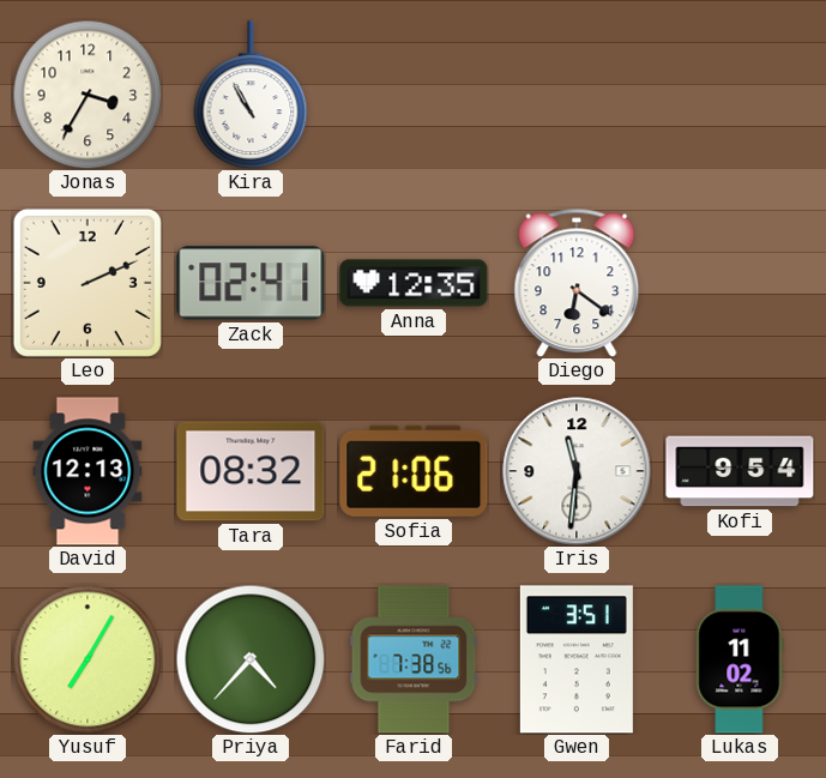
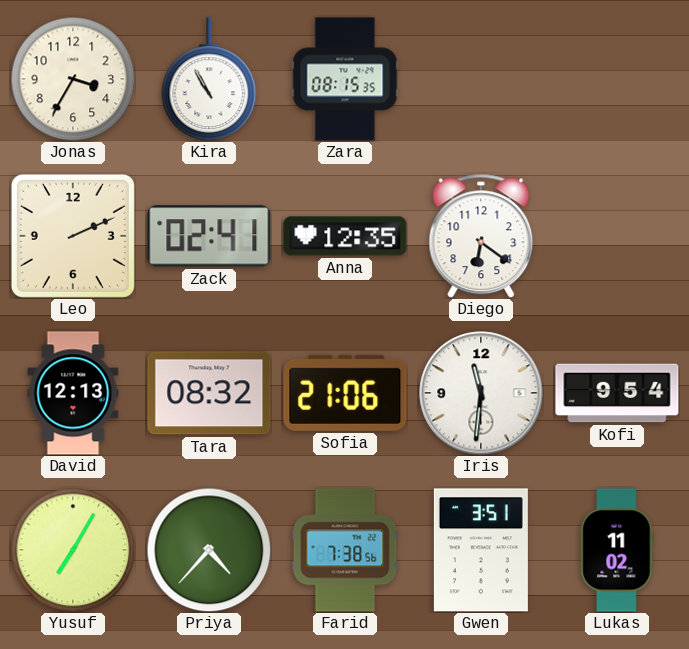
Zara: none -> 08:15 (345, 79)
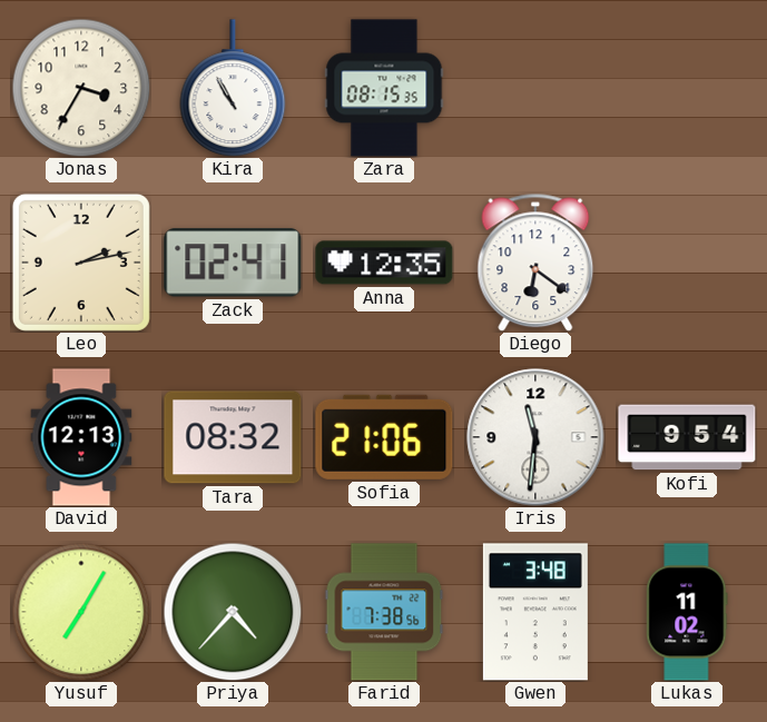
Leo: 2:11 -> 2:13 (81, 263)
Gwen: 3:51 -> 3:48 (535, 612)
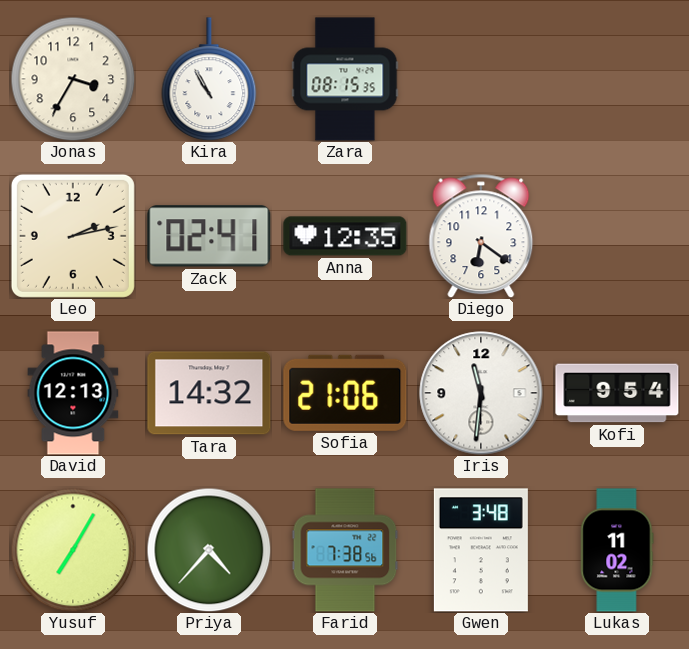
Tara: 08:32 -> 14:32 (209, 393)
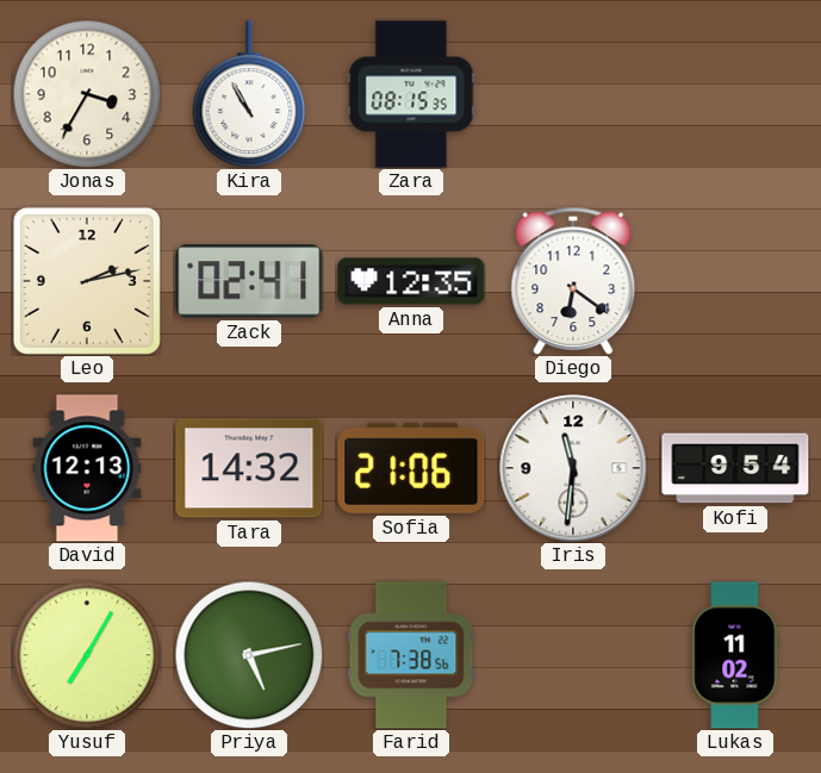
Priya: 4:37 -> 5:13 (249, 655)
Gwen: 3:48 -> none (481, 550)
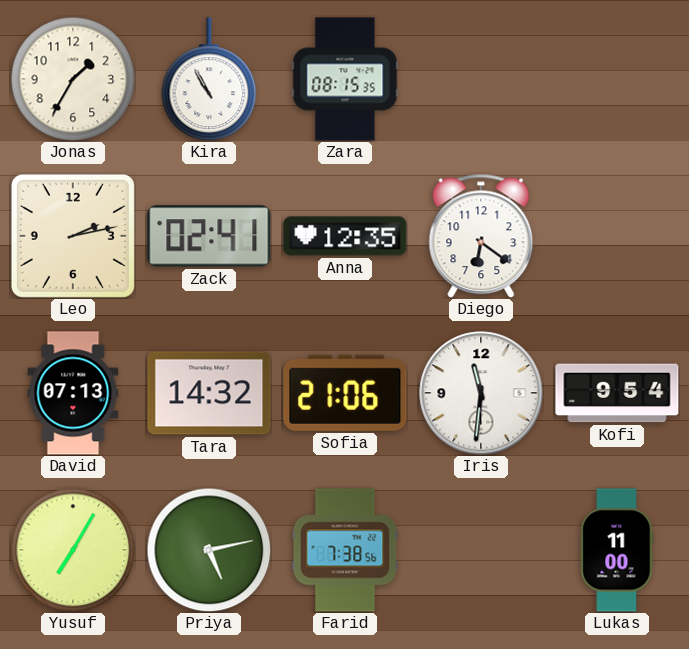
Jonas: 3:35 -> 1:35 (73, 79)
David: 12:13 -> 07:13 (73, 393)
Lukas: 11:02 -> 11:00 (617, 550)
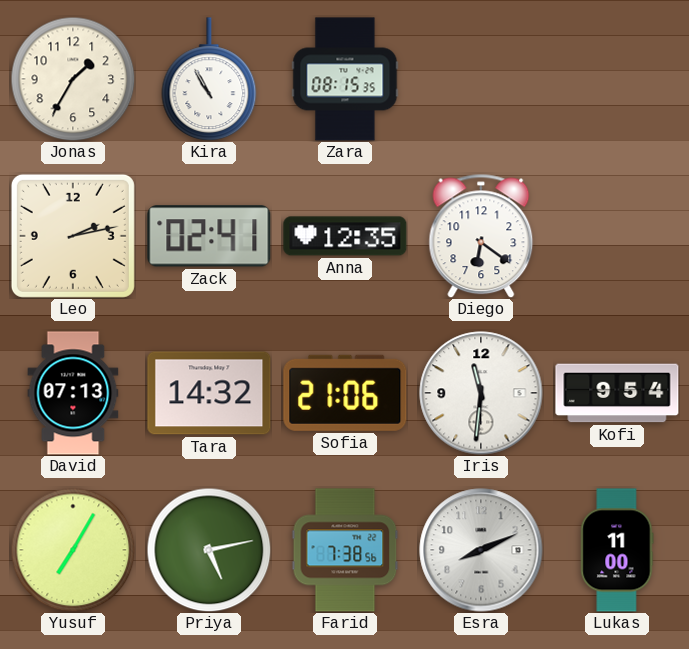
Esra: none -> 8:11 (481, 550)
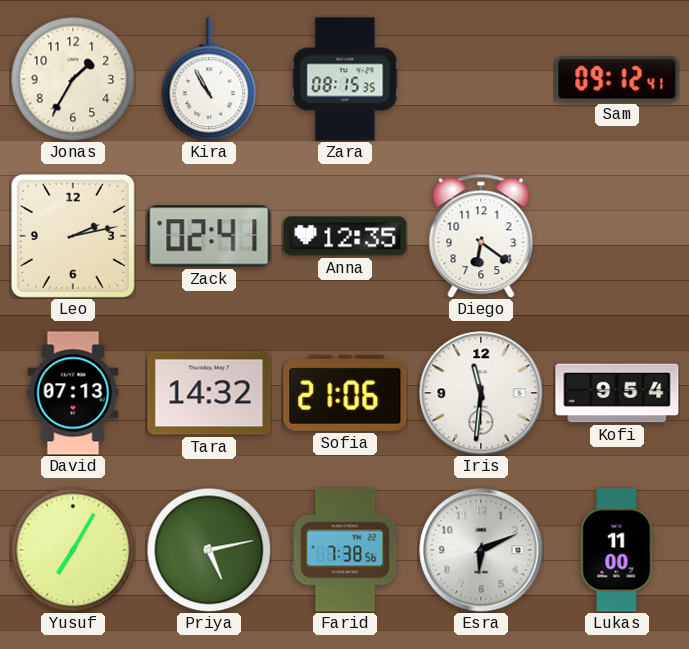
Sam: none -> 09:12 (617, 79)
Esra: 8:11 -> 6:11 (481, 550)
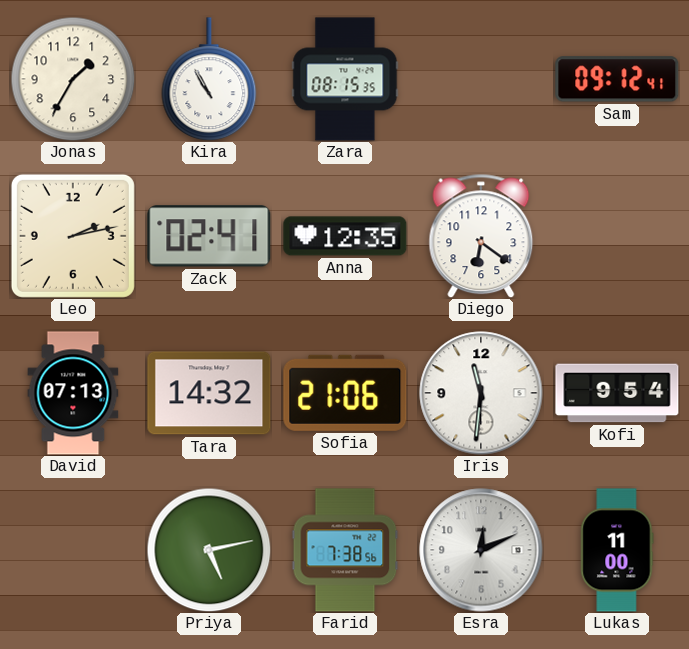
Yusuf: 7:05 -> none (73, 550)
Esra: 6:11 -> 12:11 (481, 550)
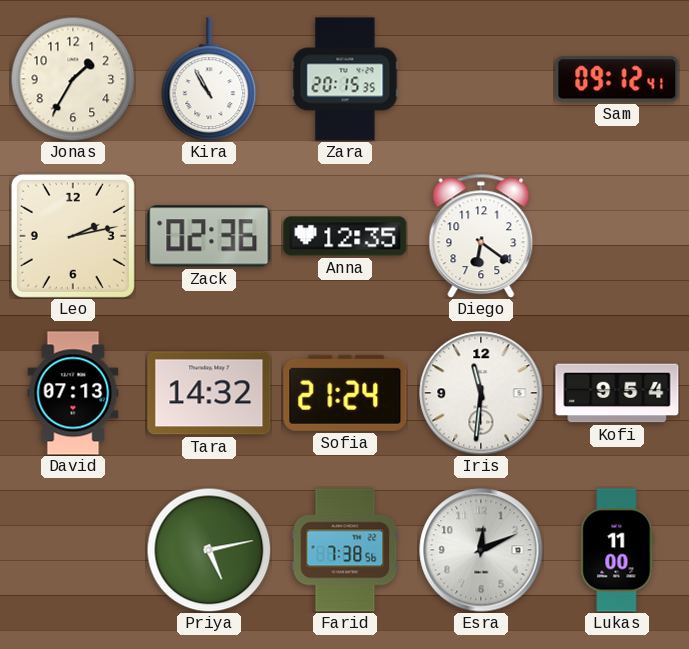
Zara: 08:15 -> 20:15 (345, 79)
Zack: 02:41 -> 02:36 (209, 236)
Sofia: 21:06 -> 21:24 (345, 393)
